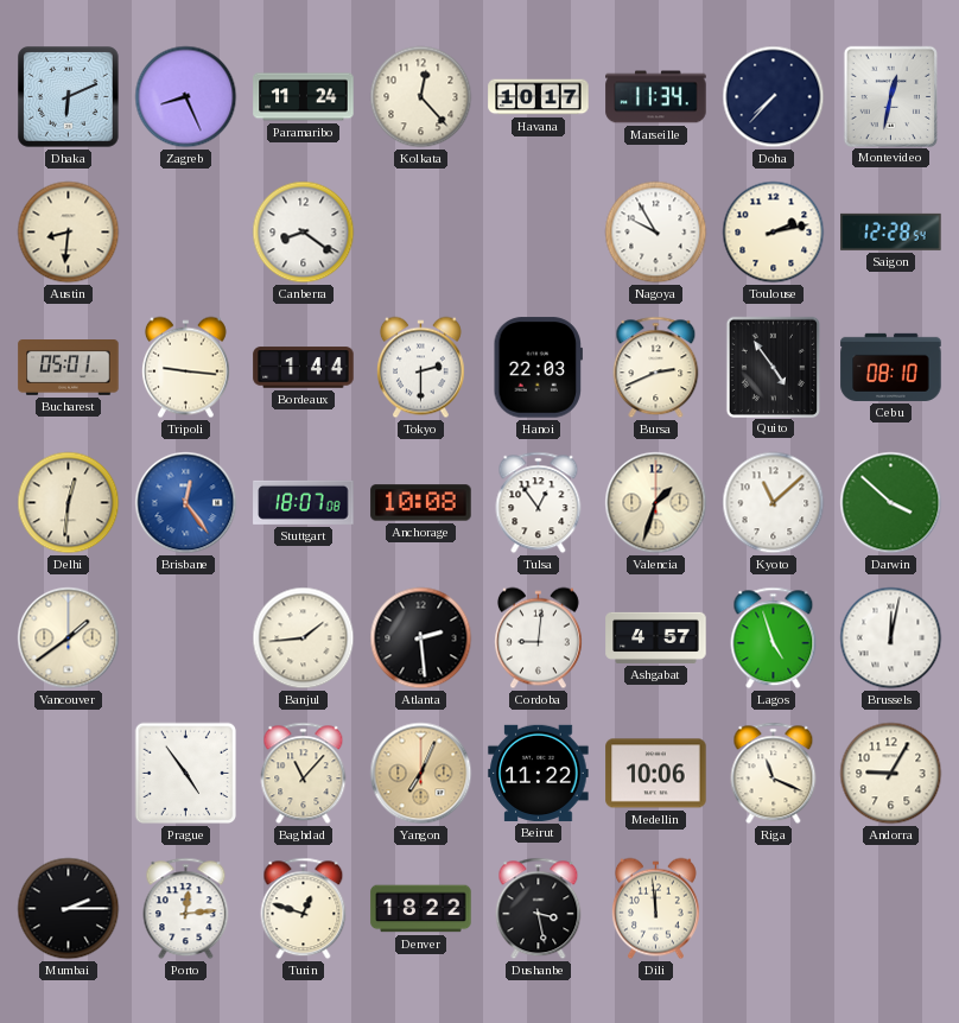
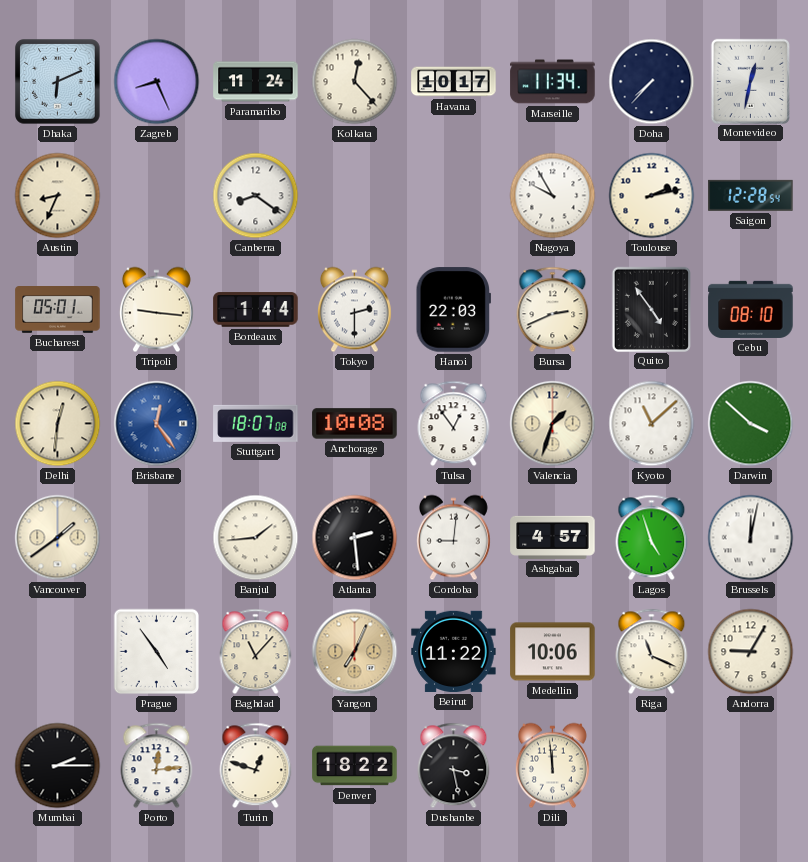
Austin: 8:31 -> 8:34 (58, 196)
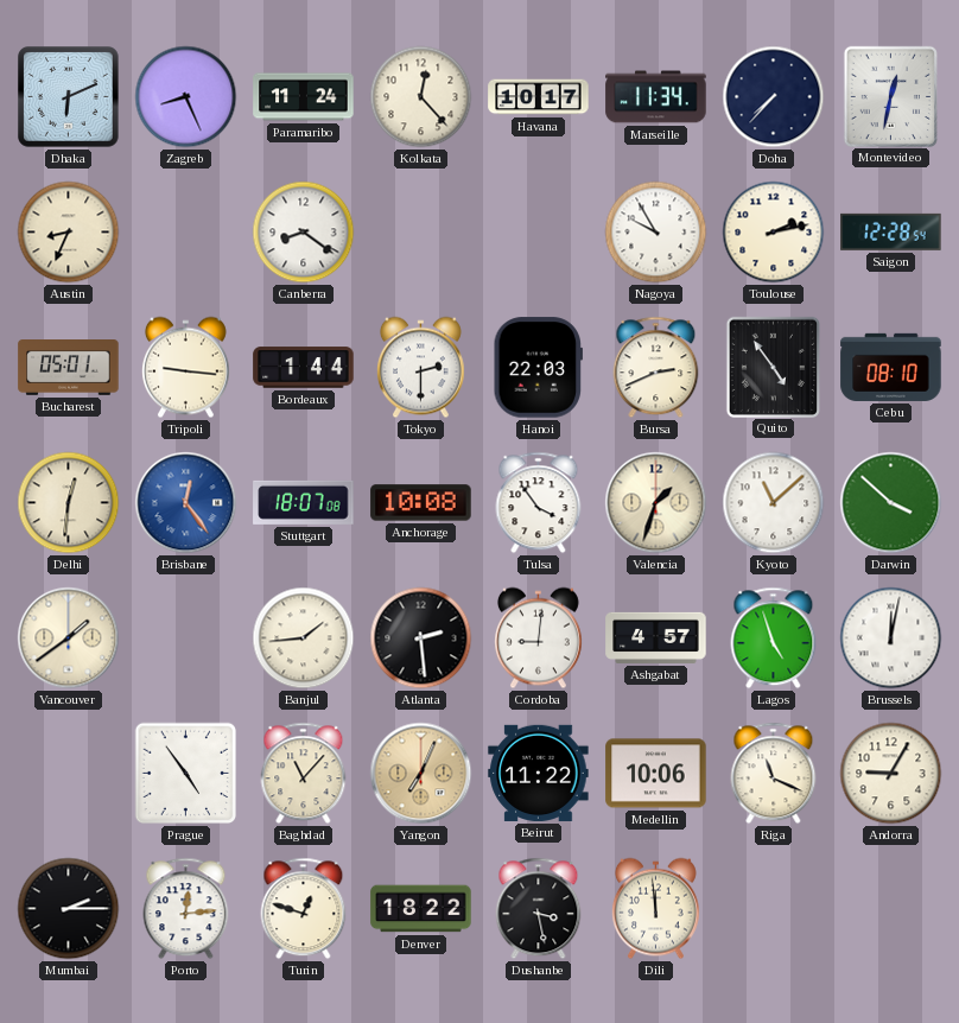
Tulsa: 12:54 -> 3:54 (539, 503)
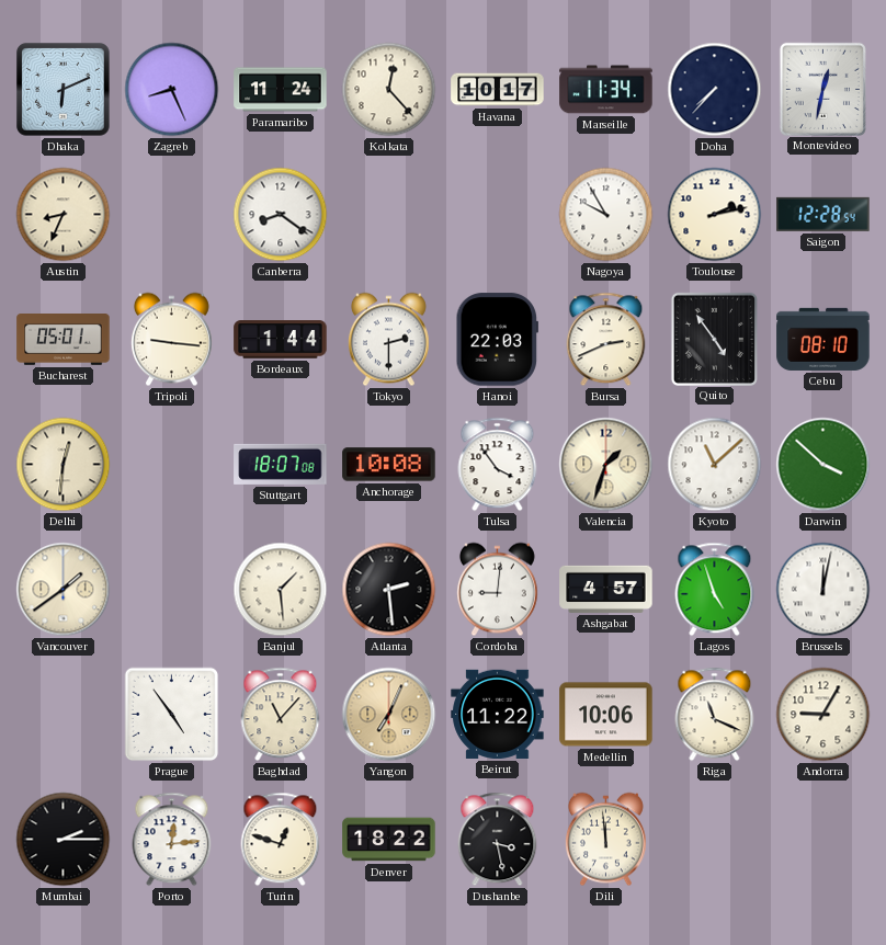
Brisbane: 12:24 -> none (186, 503)
Banjul: 1:44 -> 1:29 (281, 590)
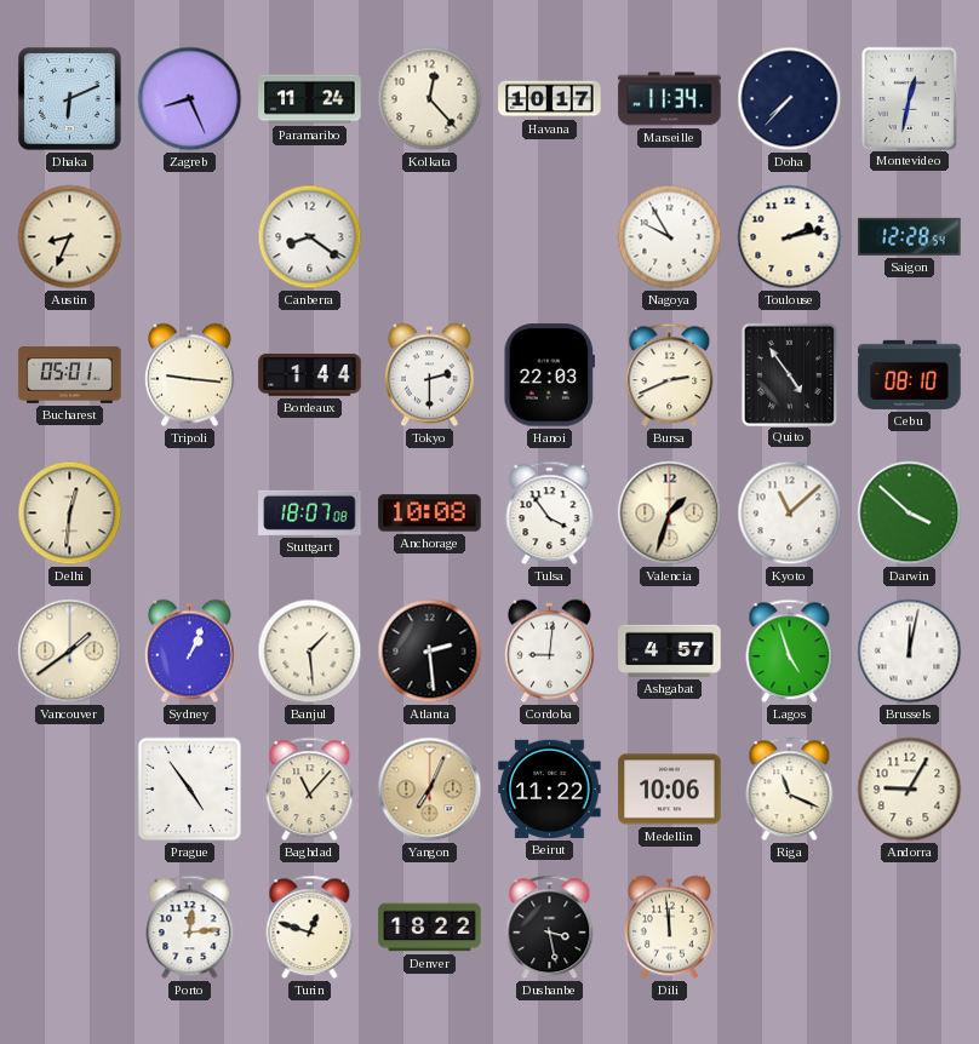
Sydney: none -> 1:04 (189, 652)
Mumbai: 2:15 -> none (64, 840)
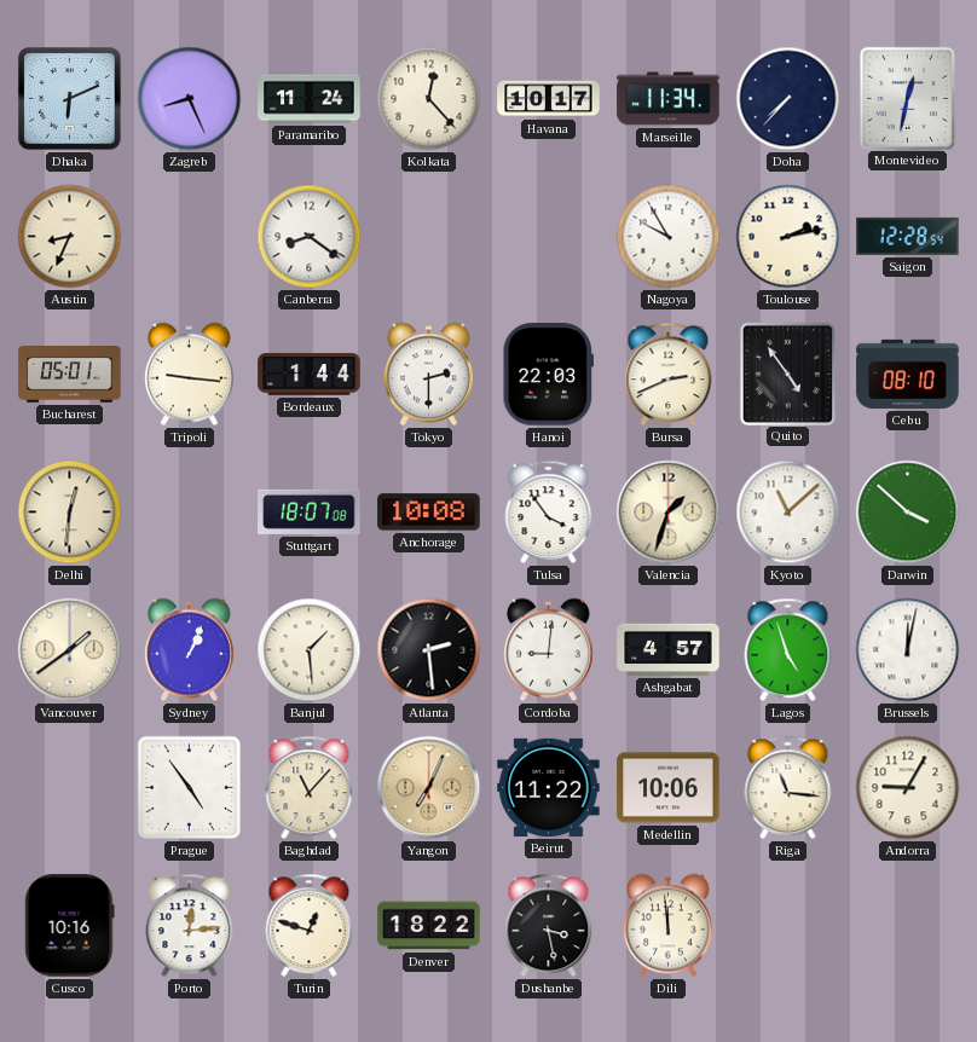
Riga: 11:19 -> 11:16 (788, 788)
Cusco: none -> 10:16 (70, 926)
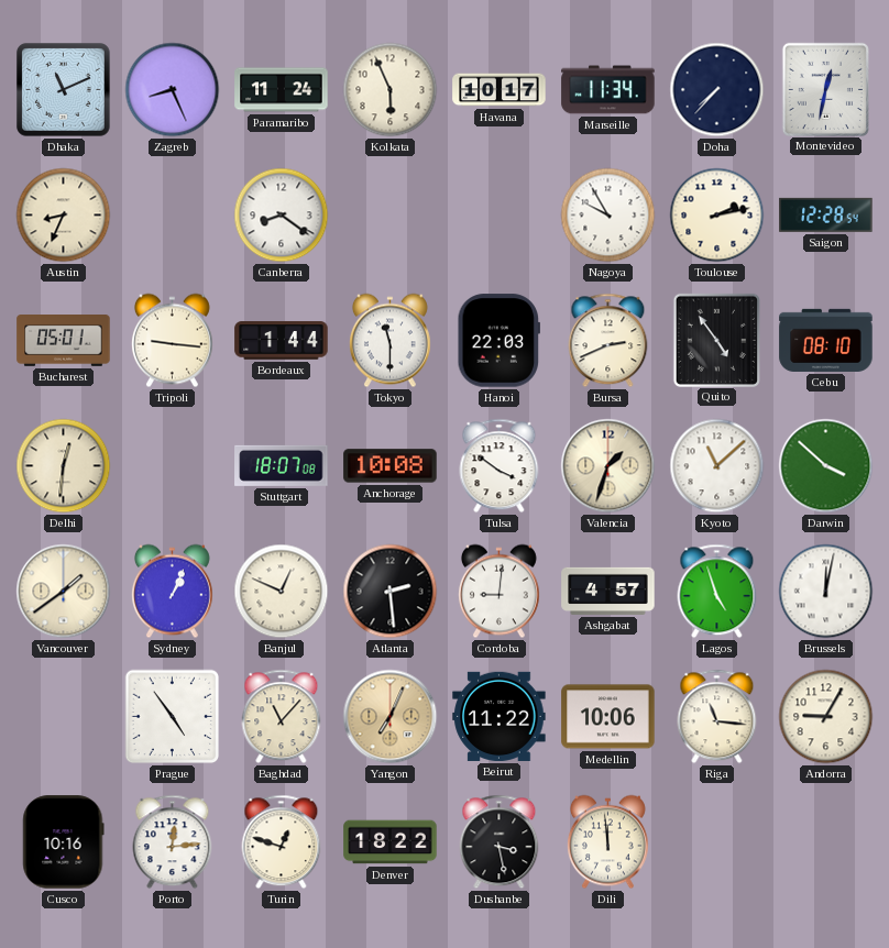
Dhaka: 6:11 -> 11:11 (64, 90)
Kolkata: 12:23 -> 5:56 (391, 90)
Tokyo: 2:30 -> 11:30 (389, 341)
Tulsa: 3:54 -> 3:51 (500, 466)
Banjul: 1:29 -> 12:49 (282, 592)
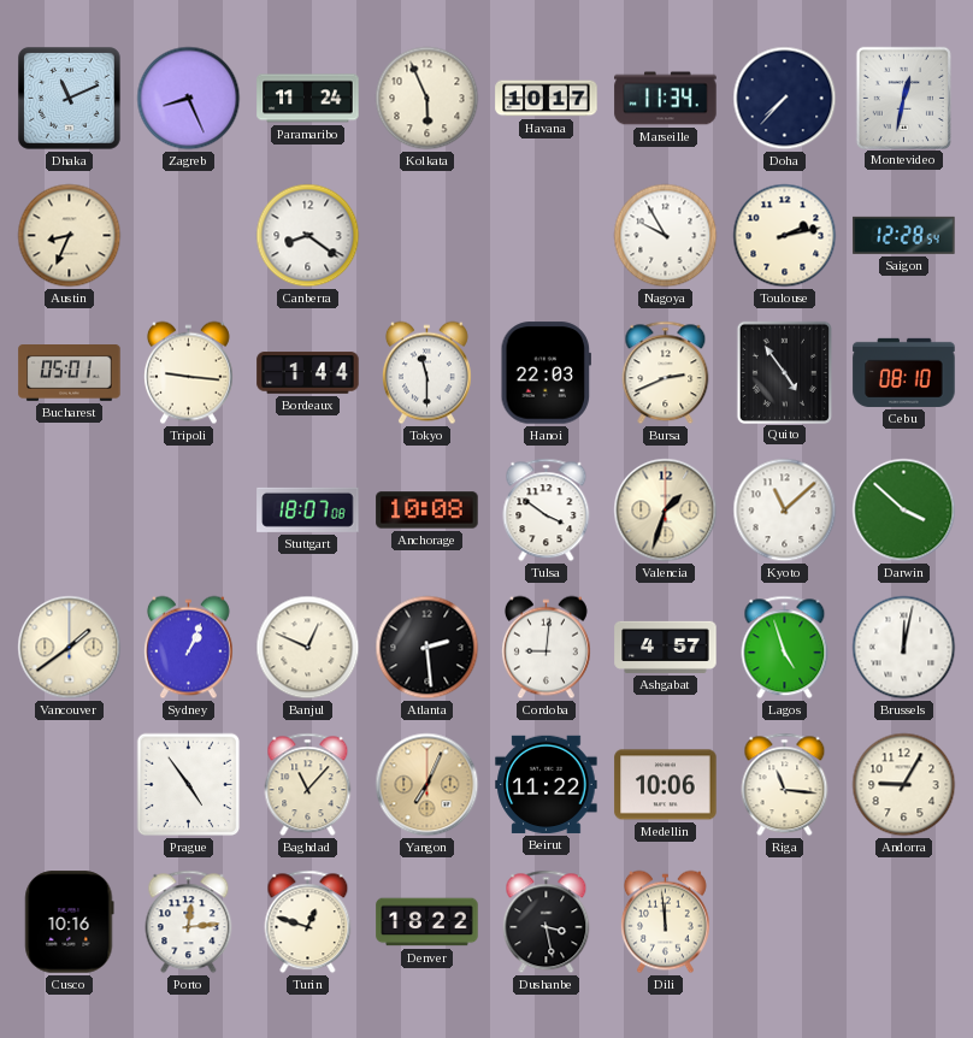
Delhi: 12:31 -> none (64, 466)
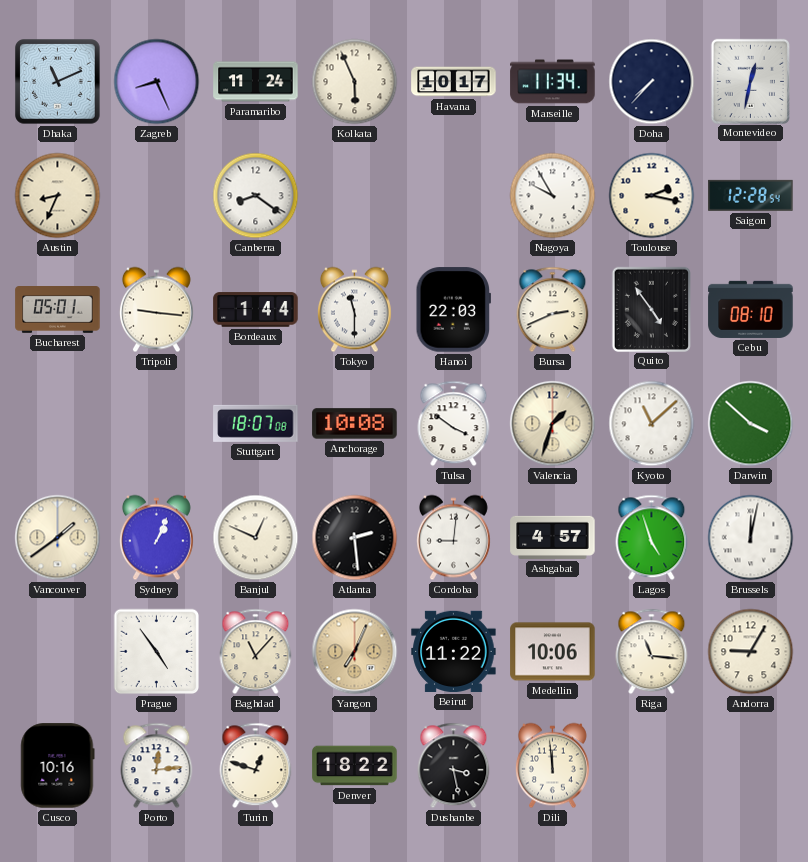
Toulouse: 2:13 -> 2:17 (652, 196)
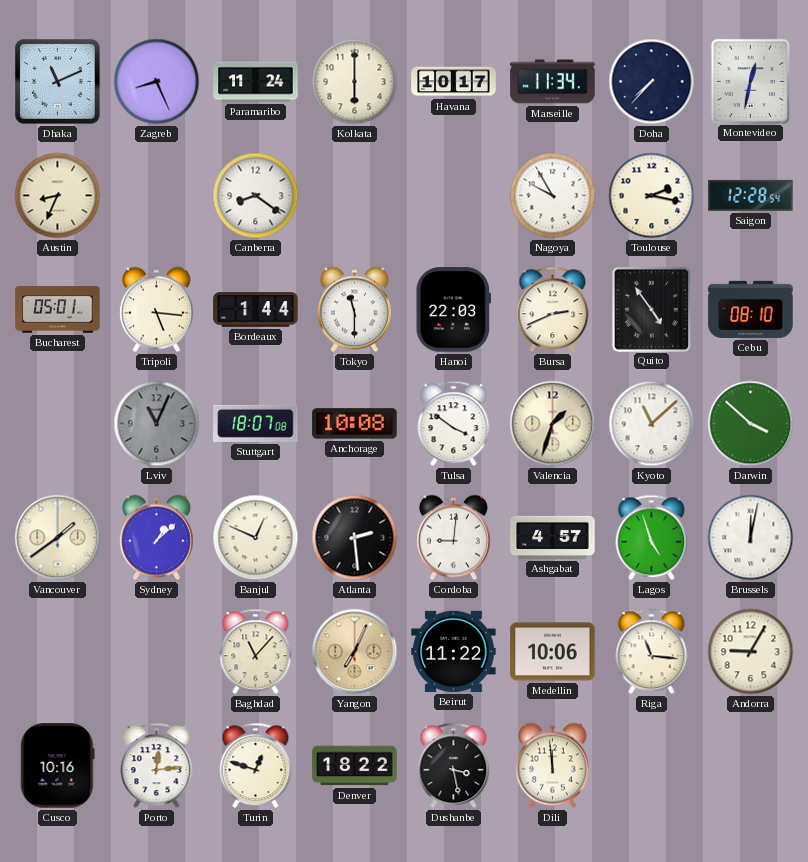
Kolkata: 5:56 -> 6:00 (355, 82)
Tripoli: 9:16 -> 5:16 (156, 310)
Lviv: none -> 11:04 (157, 424)
Sydney: 1:04 -> 1:08 (156, 538)
Prague: 4:54 -> none (157, 652)
